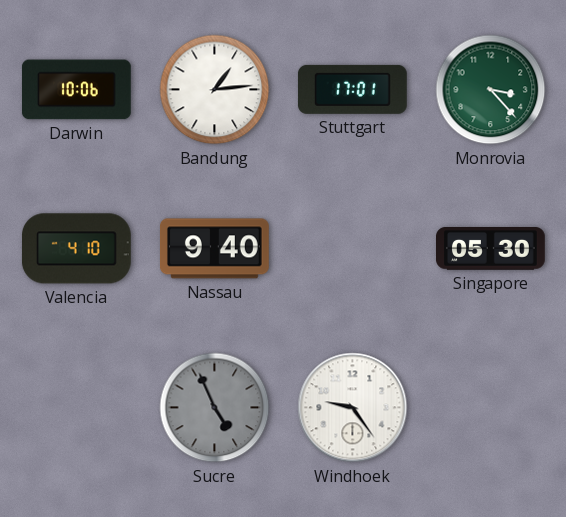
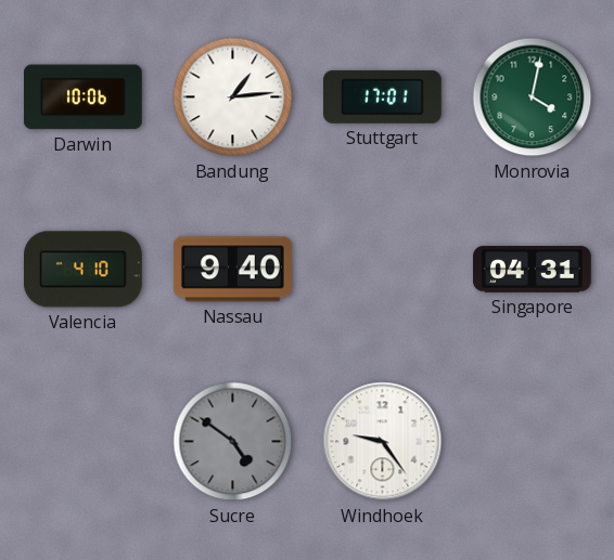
Monrovia: 3:23 -> 4:02 (533, 97)
Singapore: 05:30 -> 04:31 (533, 270)
Sucre: 4:56 -> 4:51 (233, 442)
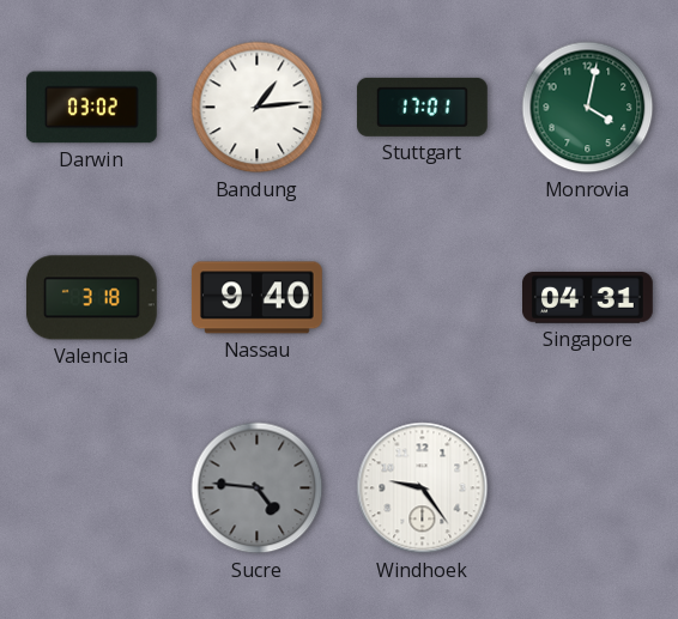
Darwin: 10:06 -> 03:02 (91, 108)
Valencia: 4:10 -> 3:18 (91, 298)
Sucre: 4:51 -> 4:46 (258, 488)
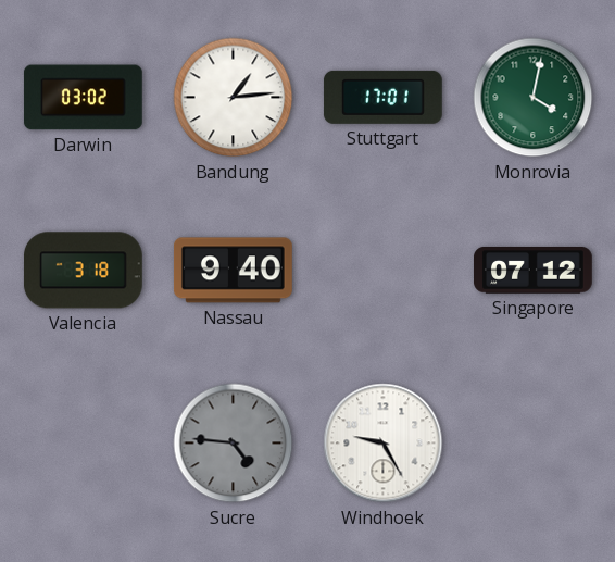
Singapore: 04:31 -> 07:12 (534, 271)
Windhoek: 9:24 -> 9:25 (384, 444)
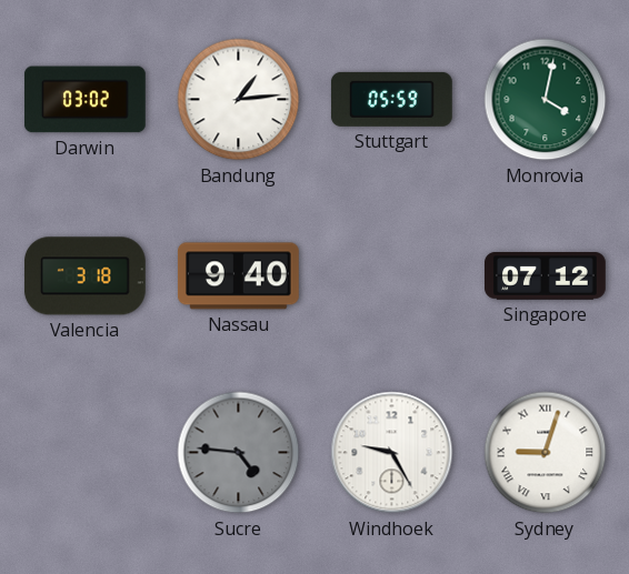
Stuttgart: 17:01 -> 05:59 (391, 99)
Sydney: none -> 9:03 (546, 453)
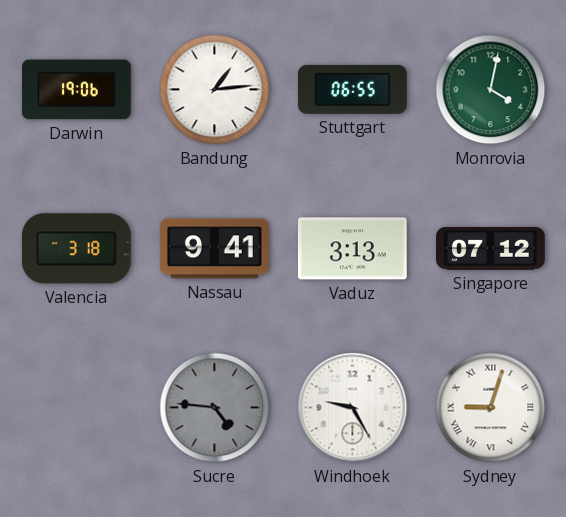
Darwin: 03:02 -> 19:06 (76, 90)
Stuttgart: 05:59 -> 06:55 (352, 89)
Nassau: 9:40 -> 9:41 (214, 249)
Vaduz: none -> 3:13 (352, 249)
